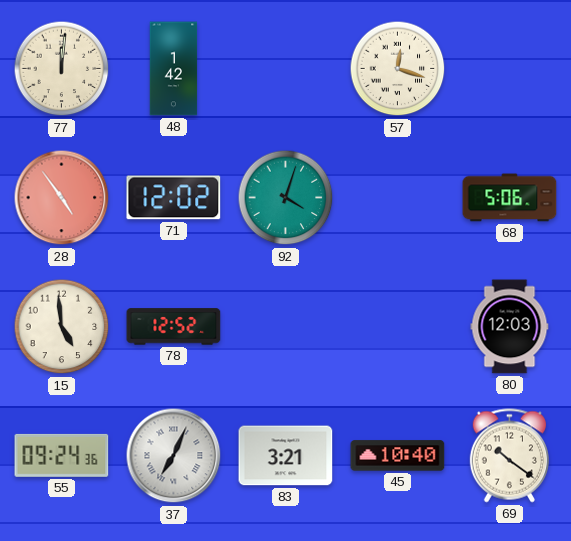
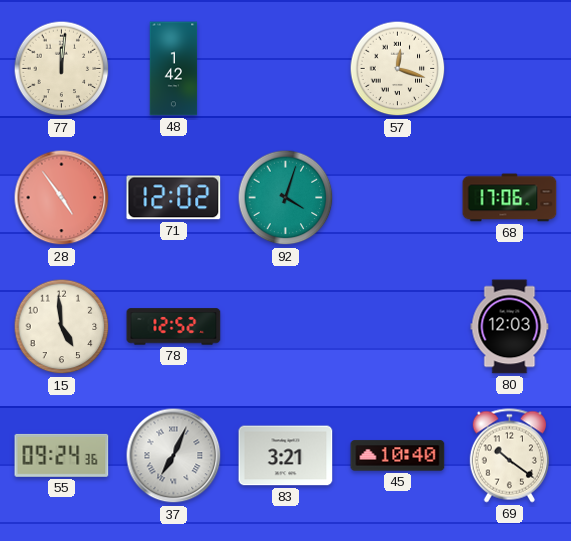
68: 5:06 -> 17:06 (510, 198)
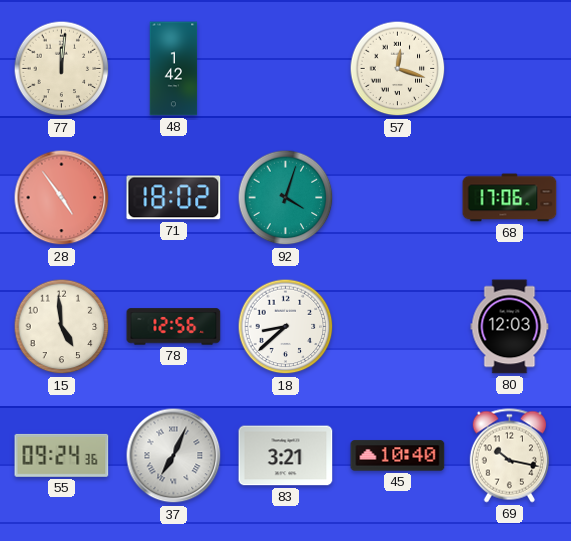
71: 12:02 -> 18:02 (174, 198)
78: 12:52 -> 12:56 (174, 327)
18: none -> 8:38 (286, 327)
69: 10:21 -> 10:17 (509, 456)
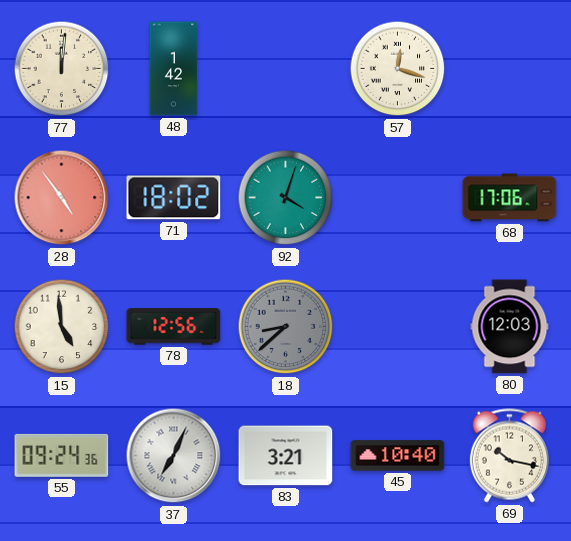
18 dial: white -> grey (286, 327)
